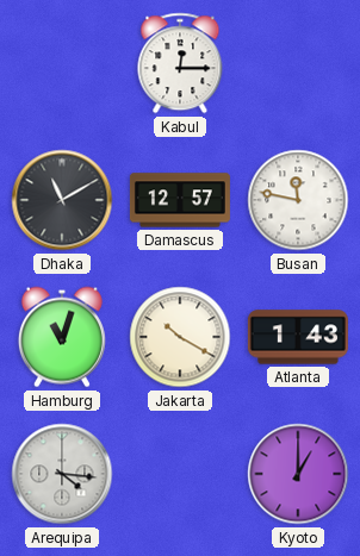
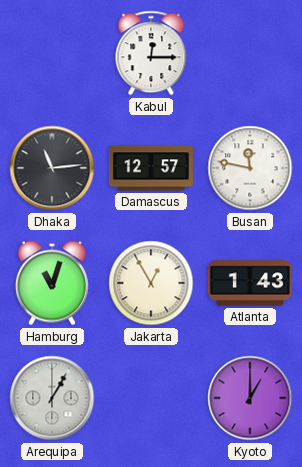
Dhaka: 11:10 -> 11:14 (52, 168)
Jakarta: 10:20 -> 12:55 (151, 283)
Arequipa: 4:16 -> 1:05 (52, 398)
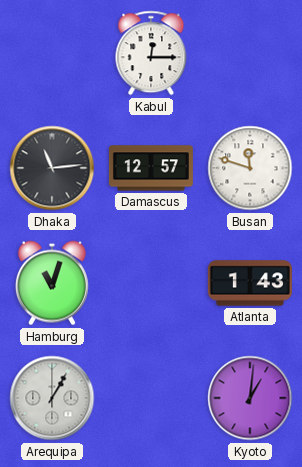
Busan: 11:47 -> 11:48 (250, 168)
Jakarta: 12:55 -> none (151, 283)
Kyoto: 1:00 -> 1:01 (250, 398)
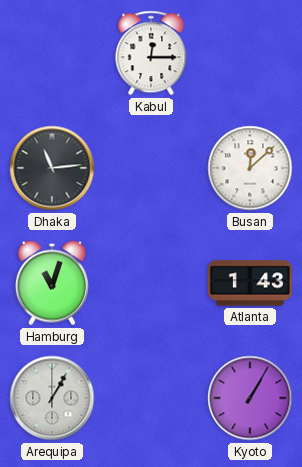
Damascus: 12:57 -> none (151, 168)
Busan: 11:48 -> 12:08 (250, 168)
Kyoto: 1:01 -> 1:05 (250, 398)
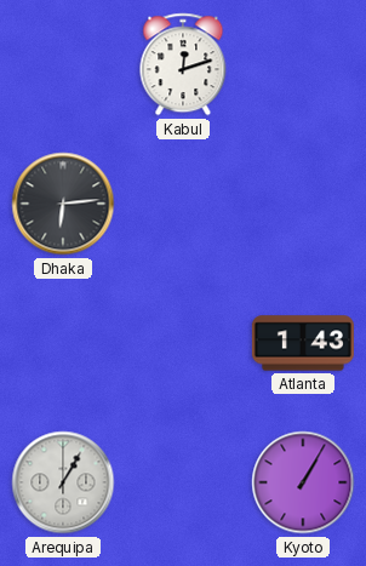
Kabul: 12:15 -> 12:12 (183, 64)
Dhaka: 11:14 -> 6:14 (63, 204)
Busan: 12:08 -> none (250, 168)
Hamburg: 11:03 -> none (52, 283)
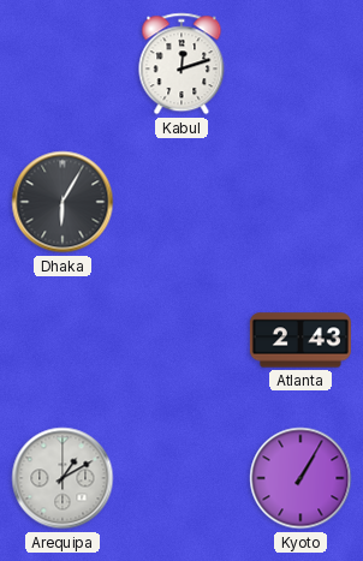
Dhaka: 6:14 -> 6:05 (63, 202)
Atlanta: 1:43 -> 2:43 (300, 340)
Arequipa: 1:05 -> 1:10 (63, 478)
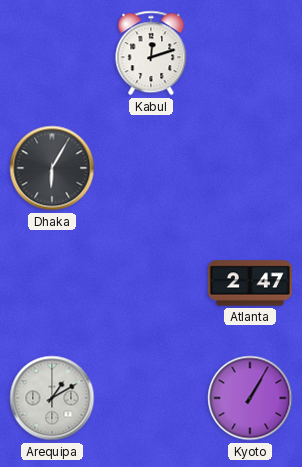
Atlanta: 2:43 -> 2:47 (250, 283)
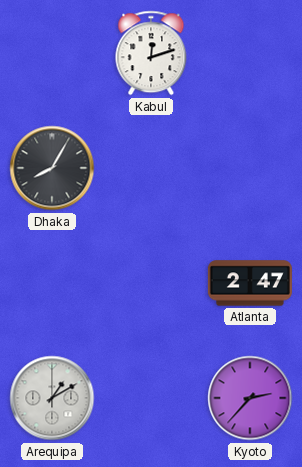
Dhaka: 6:05 -> 8:05 (52, 168)
Kyoto: 1:05 -> 2:37 (250, 398)
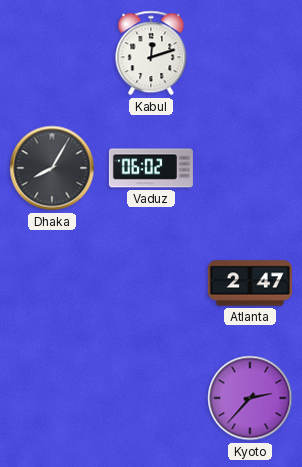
Vaduz: none -> 06:02 (151, 168)
Arequipa: 1:10 -> none (52, 398)
